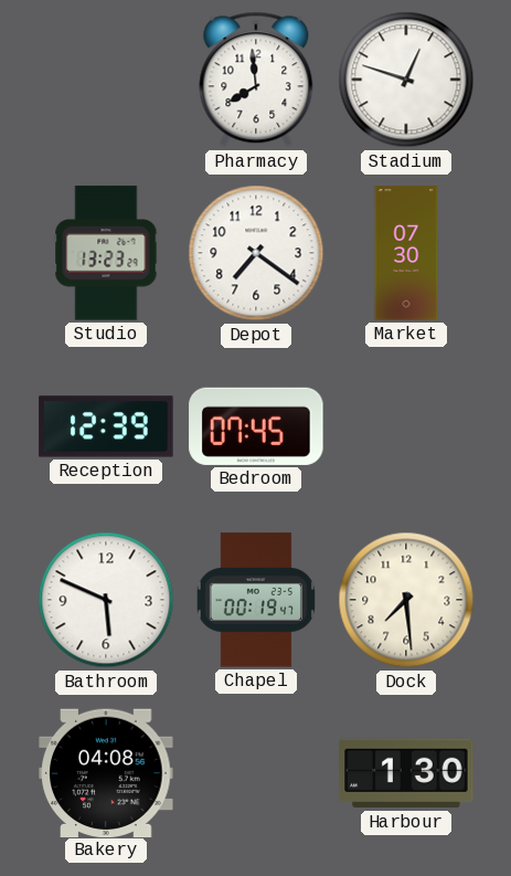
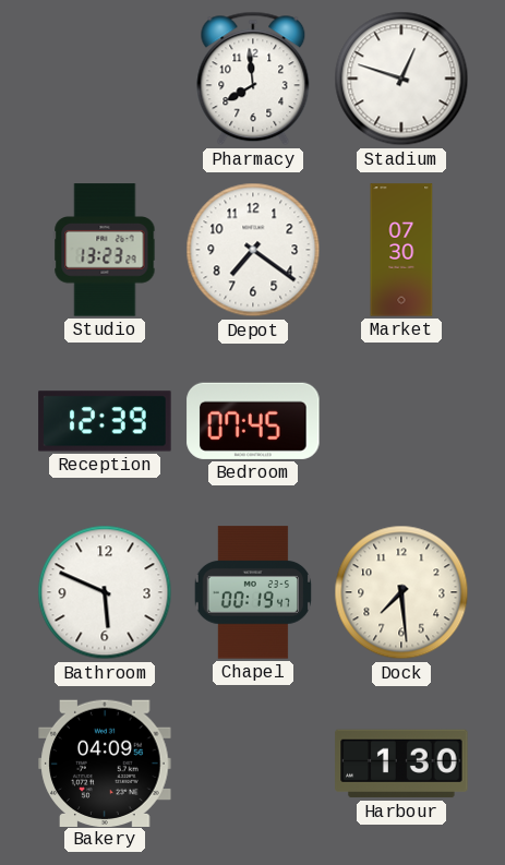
Bakery: 04:08 -> 04:09 (105, 762)
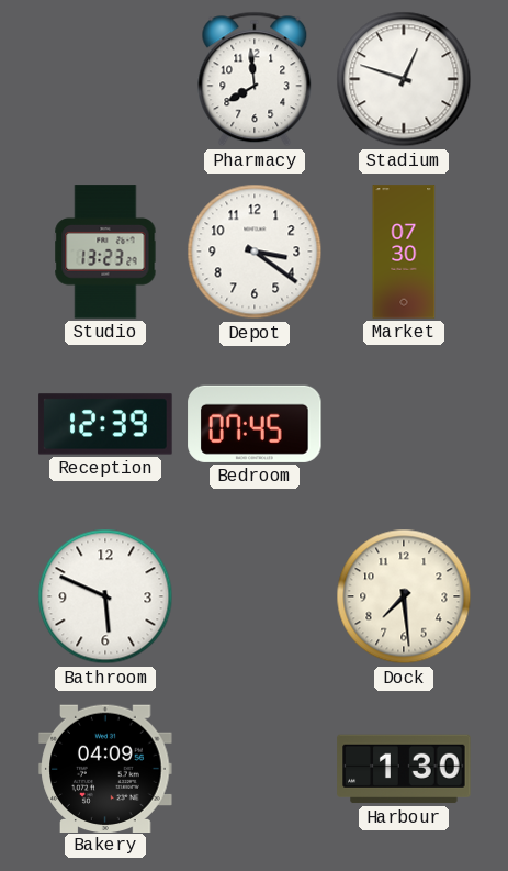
Depot: 7:21 -> 3:21 (255, 252)
Chapel: 00:19 -> none (252, 592)
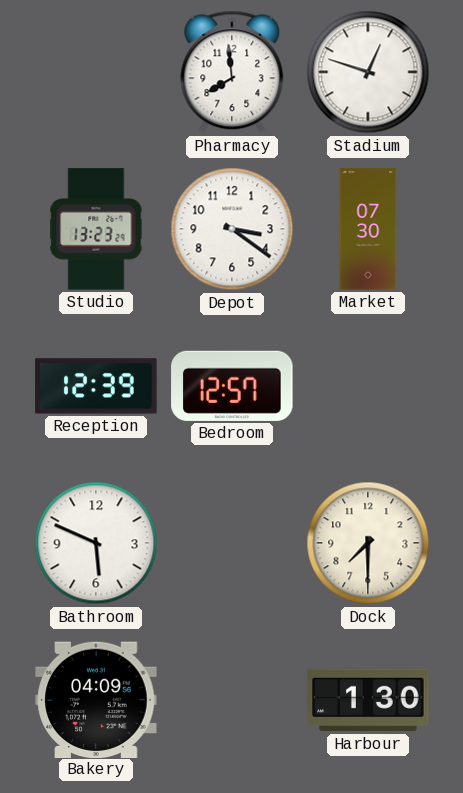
Bedroom: 07:45 -> 12:57 (232, 386)
Dock: 7:29 -> 7:30 (368, 543)
